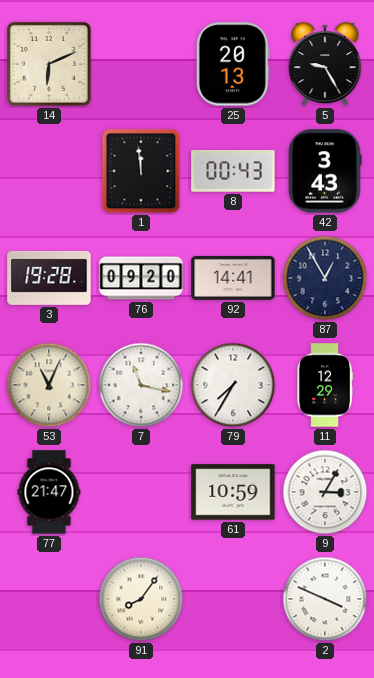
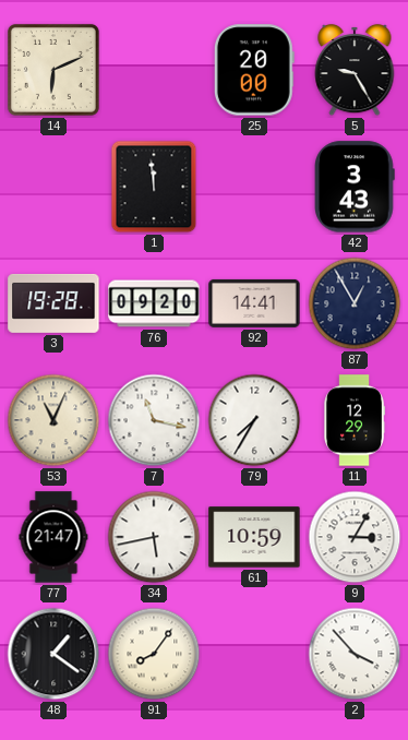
25: 20:13 -> 20:00 (254, 70)
8: 00:43 -> none (233, 172)
34: none -> 5:43 (154, 537)
48: none -> 1:21 (53, 654)
2: 3:49 -> 3:53 (355, 654)
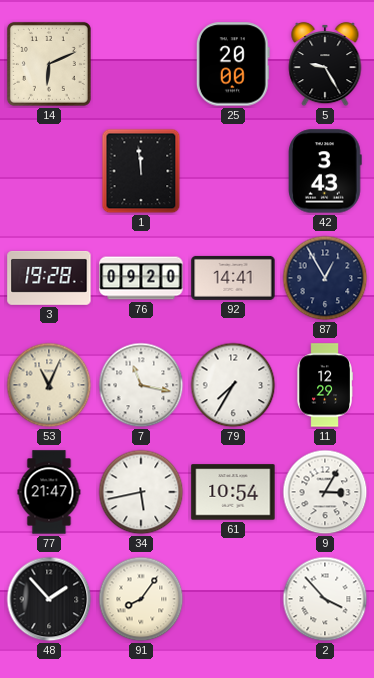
61: 10:59 -> 10:54 (233, 492)
48: 1:21 -> 1:53 (49, 599)
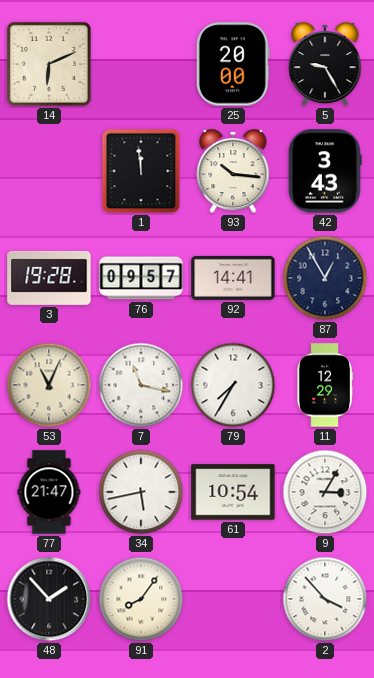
93: none -> 10:16 (233, 171)
76: 09:20 -> 09:57 (141, 278)
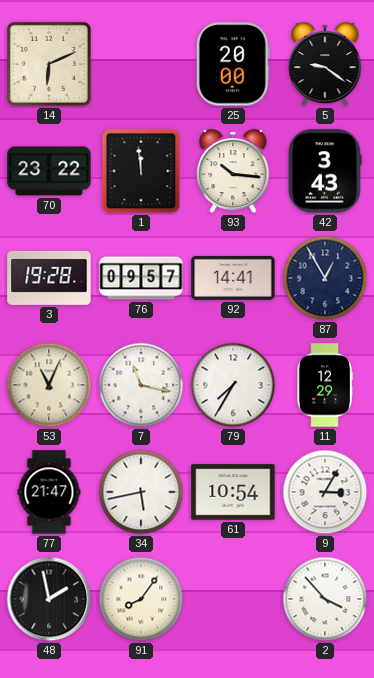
5: 9:25 -> 9:21 (325, 64)
70: none -> 23:22 (49, 171)
48: 1:53 -> 1:58 (49, 599)
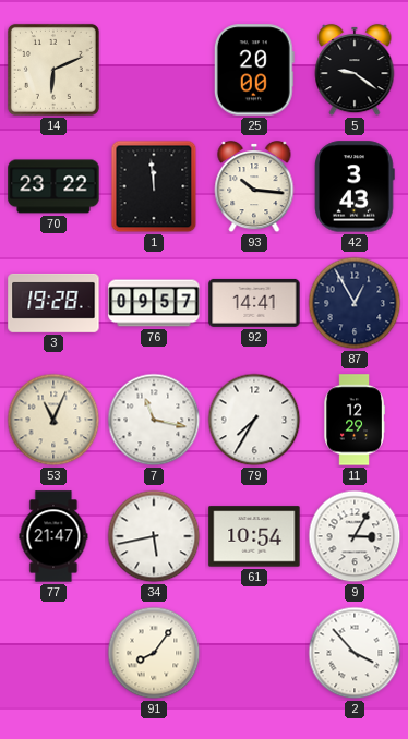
48: 1:58 -> none (49, 599)
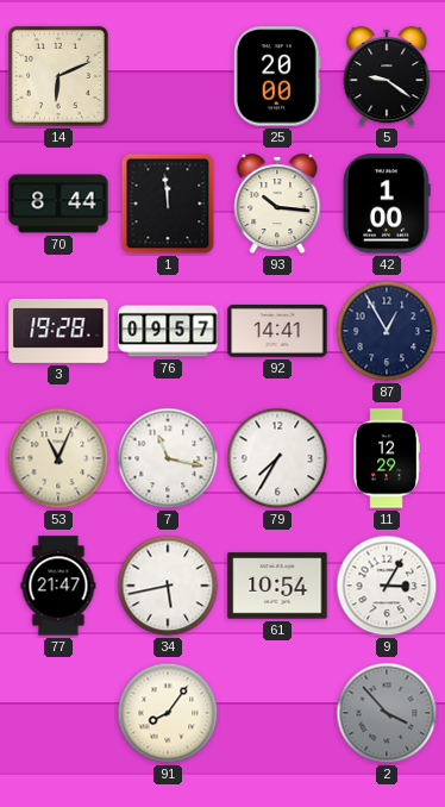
70: 23:22 -> 8:44 (58, 204)
42: 3:43 -> 1:00 (387, 204)
2 dial: white -> grey (387, 713)
